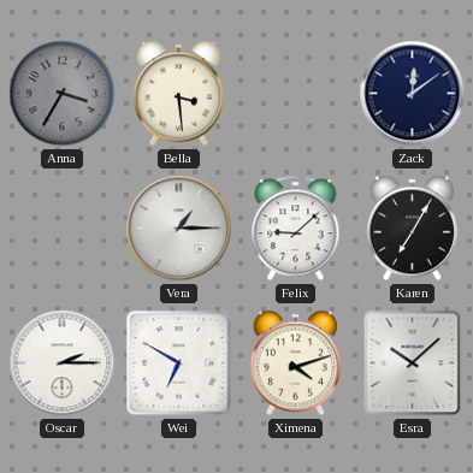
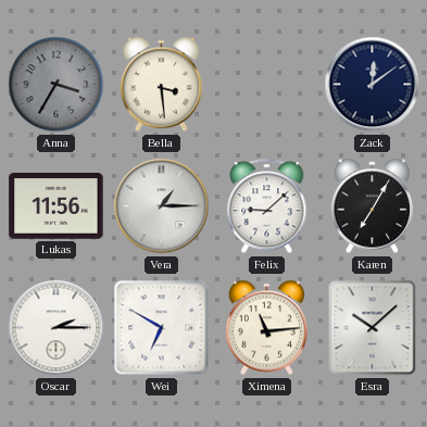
Lukas: none -> 11:56 (56, 206)
Ximena: 4:12 -> 11:14 (266, 328)
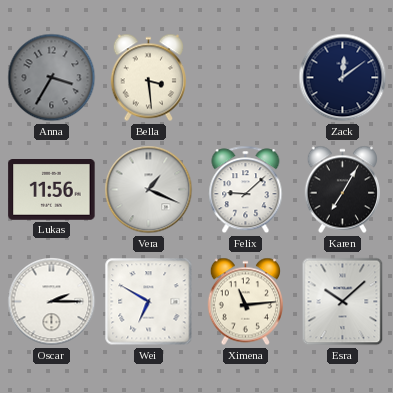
Vera: 1:15 -> 1:19 (149, 190)
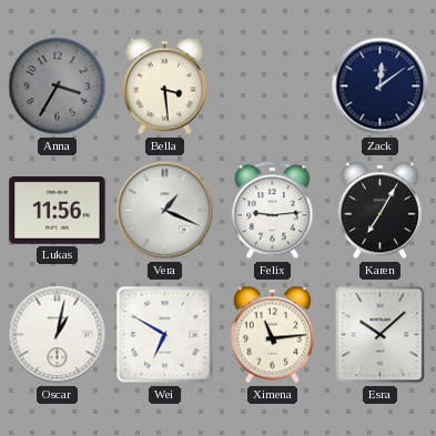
Felix: 9:08 -> 9:14 (273, 211)
Oscar: 2:15 -> 1:02 (58, 335)
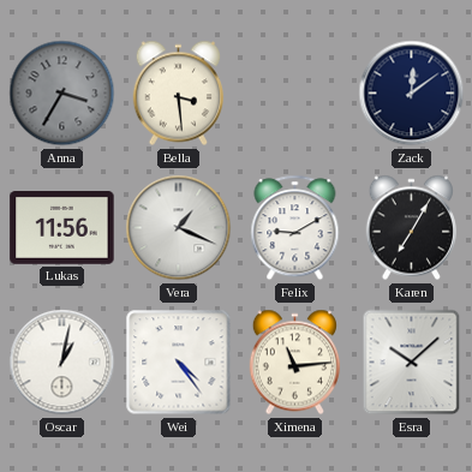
Felix: 9:14 -> 9:10 (295, 228)
Wei: 6:50 -> 4:24 (179, 363)
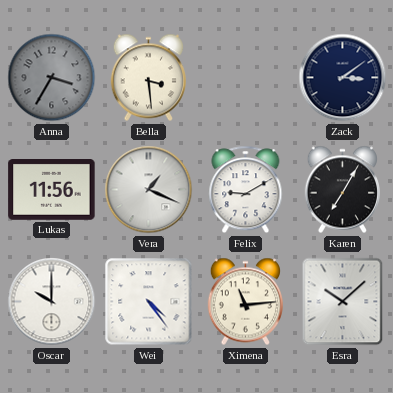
Zack: 12:09 -> 3:09 (343, 78)
Oscar: 1:02 -> 10:00 (52, 302)
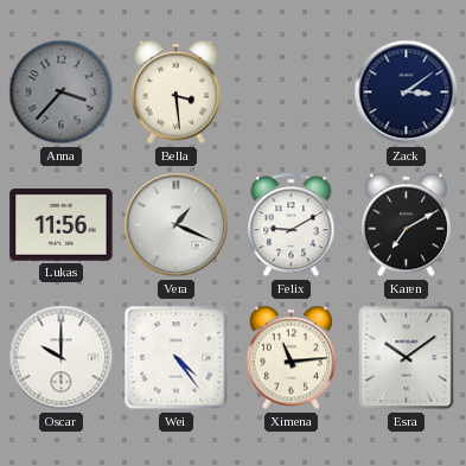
Anna: 3:35 -> 3:37 (62, 92)
Karen: 7:05 -> 7:10 (406, 225)
Esra: 10:08 -> 10:09 (407, 358)
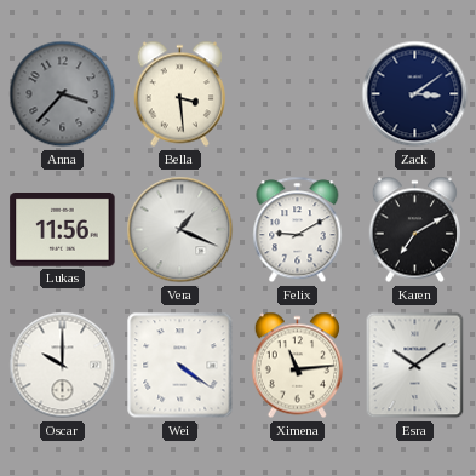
Wei: 4:24 -> 4:21 (180, 366)
